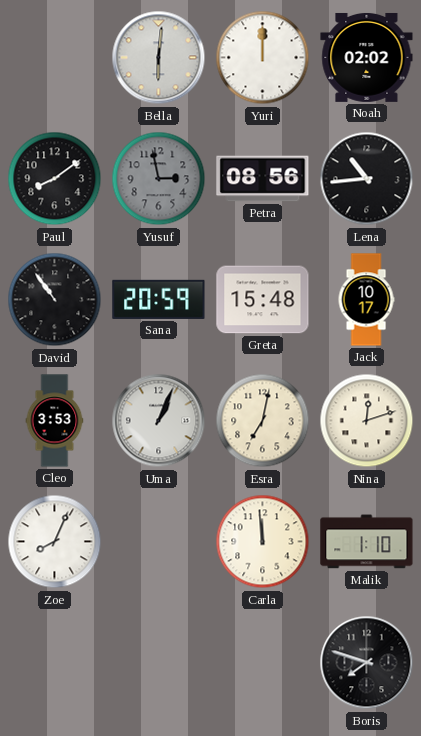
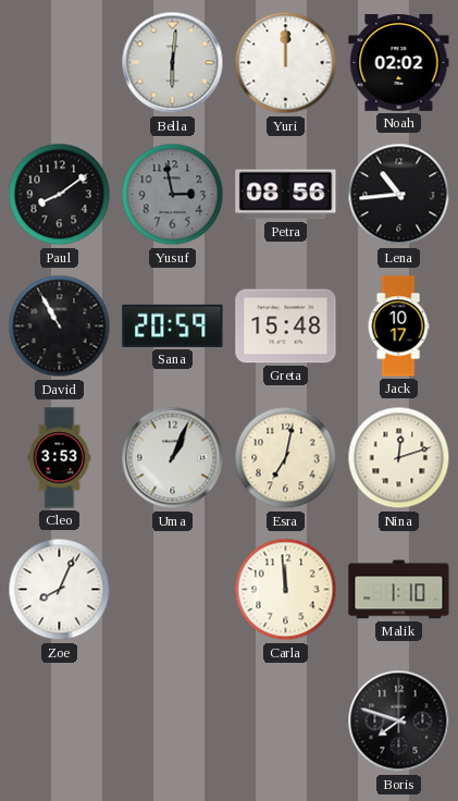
David: 10:54 -> 10:55 (60, 326)
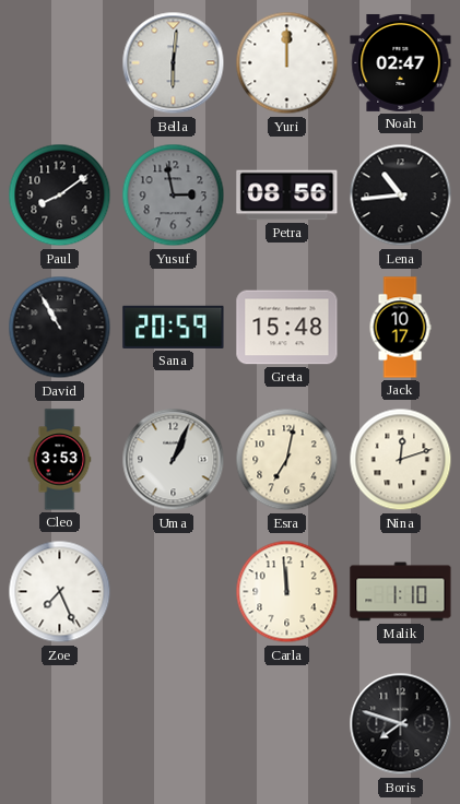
Noah: 02:02 -> 02:47 (401, 62)
Zoe: 8:04 -> 7:26 (60, 592)
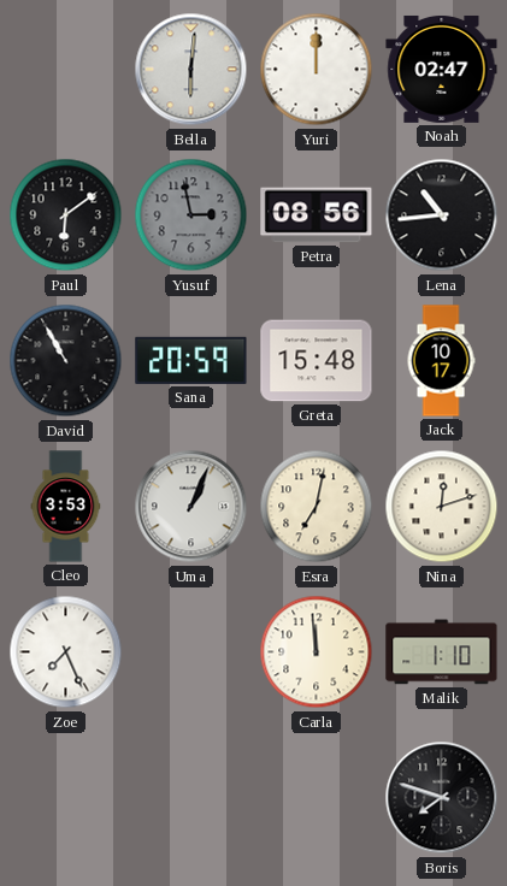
Paul: 8:09 -> 6:09 (66, 215)
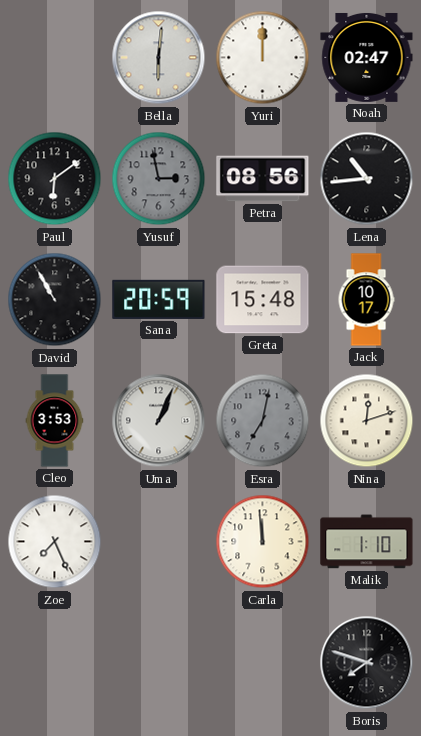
Esra dial: cream -> grey (263, 421)
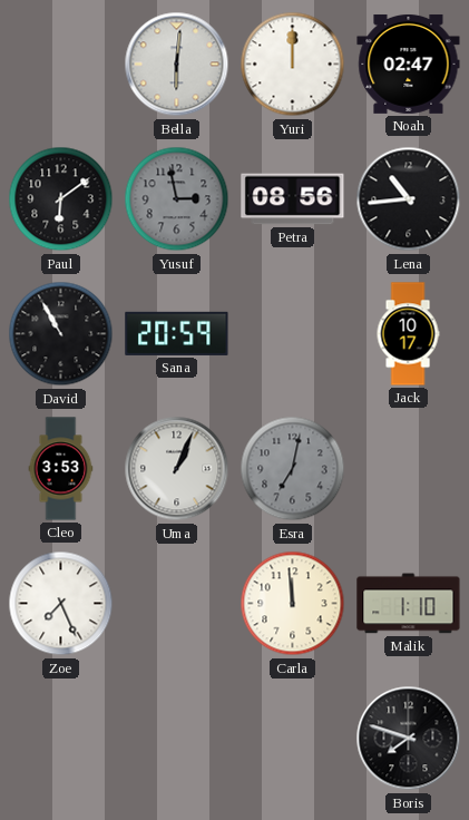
Greta: 15:48 -> none (263, 300)
Nina: 12:12 -> none (367, 421)
